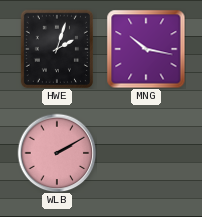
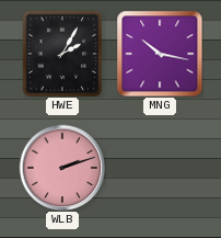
HWE: 2:03 -> 2:05 (62, 53)
WLB: 2:10 -> 2:12 (62, 168)
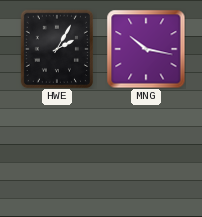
WLB: 2:12 -> none (62, 168)
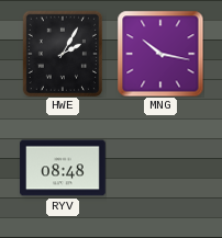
RYV: none -> 08:48 (63, 168)
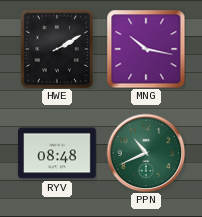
HWE: 2:05 -> 2:10 (57, 48)
PPN: none -> 10:41 (146, 153)
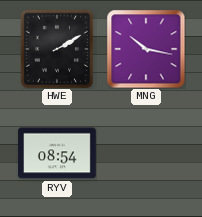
RYV: 08:48 -> 08:54 (57, 153)
PPN: 10:41 -> none (146, 153)
